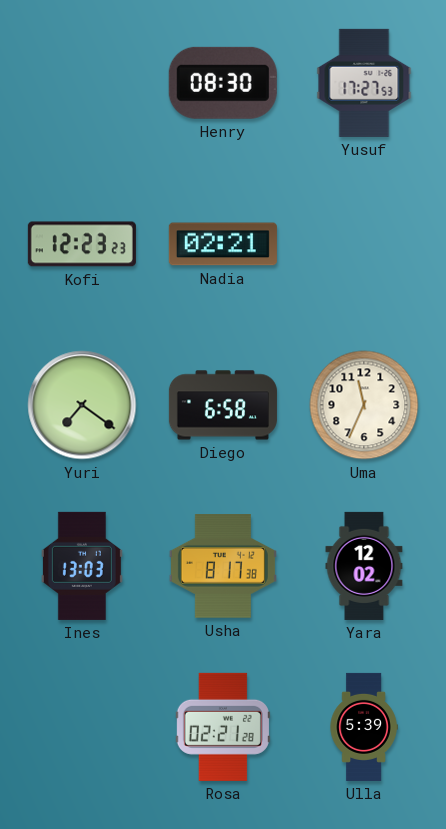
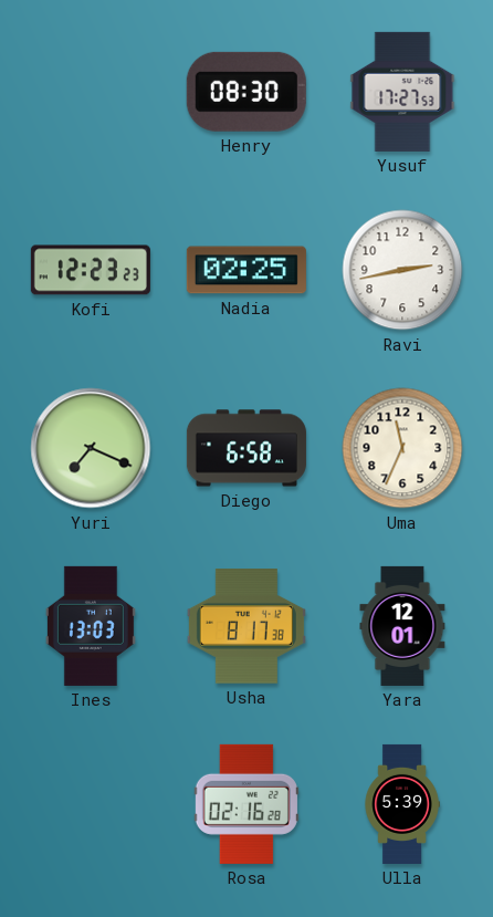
Nadia: 02:21 -> 02:25 (246, 270)
Ravi: none -> 2:43 (402, 270)
Yuri: 7:21 -> 7:19 (91, 448)
Yara: 12:02 -> 12:01 (402, 626)
Rosa: 02:21 -> 02:16 (246, 804)
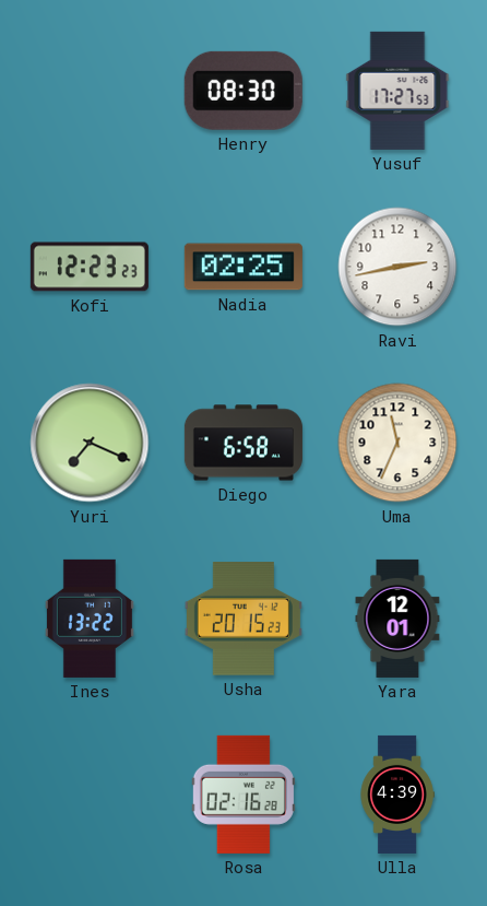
Ines: 13:03 -> 13:22 (90, 619)
Usha: 8:17 -> 20:15 (243, 619)
Ulla: 5:39 -> 4:39 (397, 795)
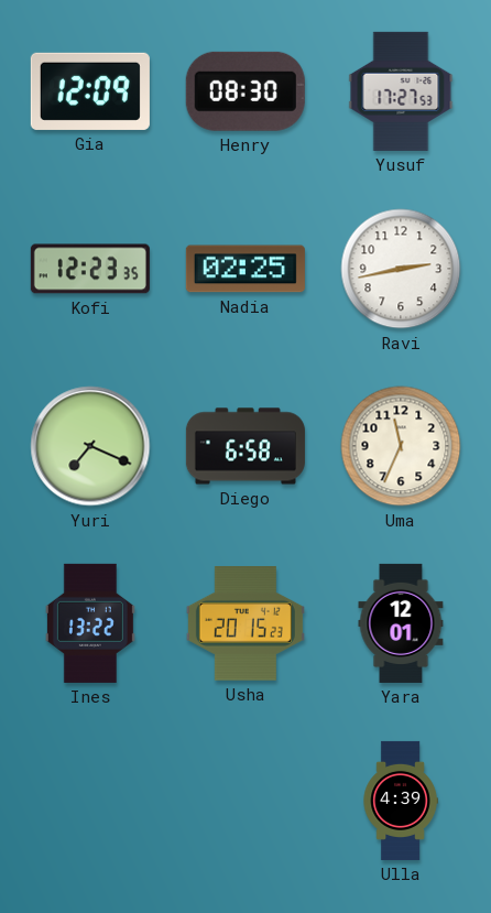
Gia: none -> 12:09 (90, 91)
Kofi: 12:23:23 -> 12:23:35 (90, 269)
Rosa: 02:16 -> none (243, 795)
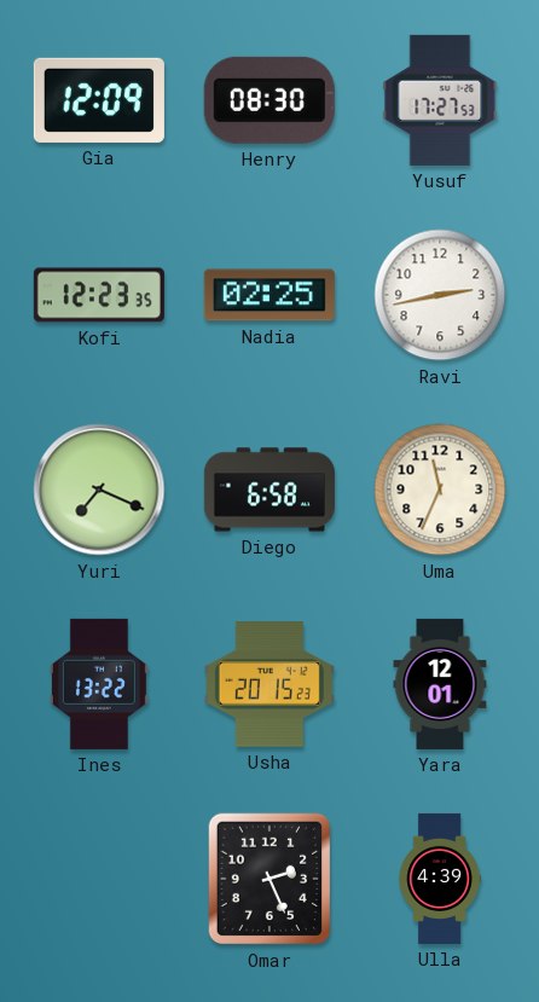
Omar: none -> 2:26 (269, 879)
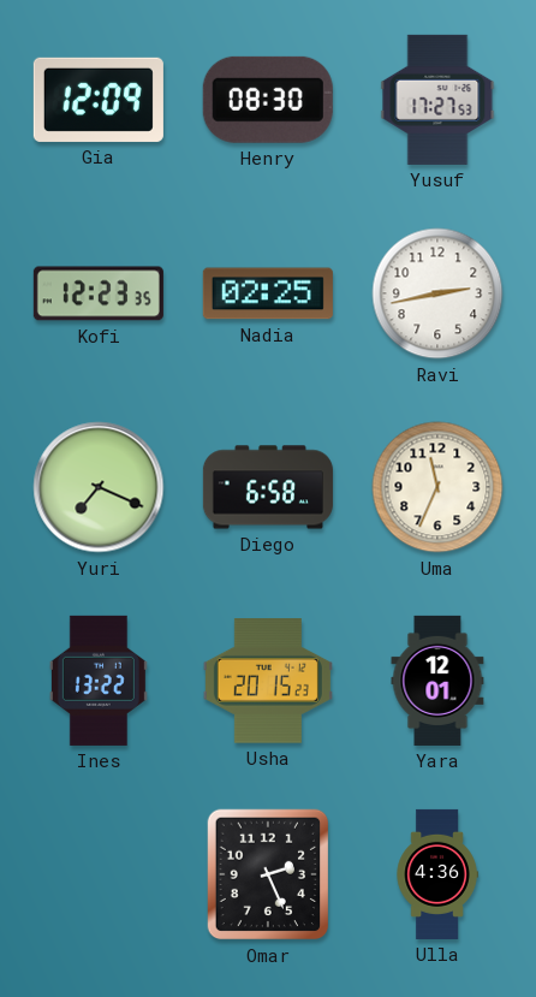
Ulla: 4:39 -> 4:36 (437, 874)
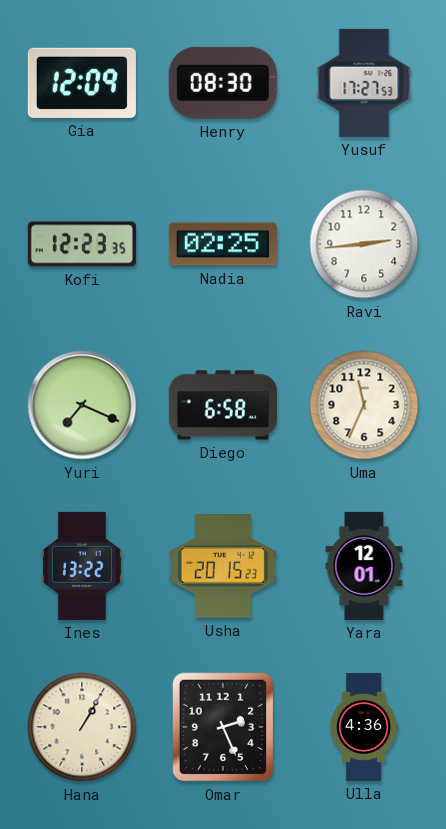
Ravi: 2:43 -> 2:44 (364, 244)
Hana: none -> 1:05 (82, 727)
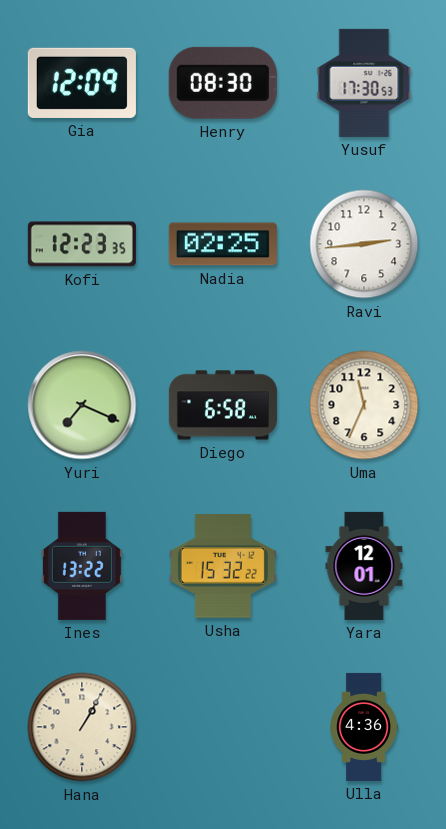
Yusuf: 17:27 -> 17:30 (364, 83)
Usha: 20:15 -> 15:32 (223, 566)
Omar: 2:26 -> none (223, 727)
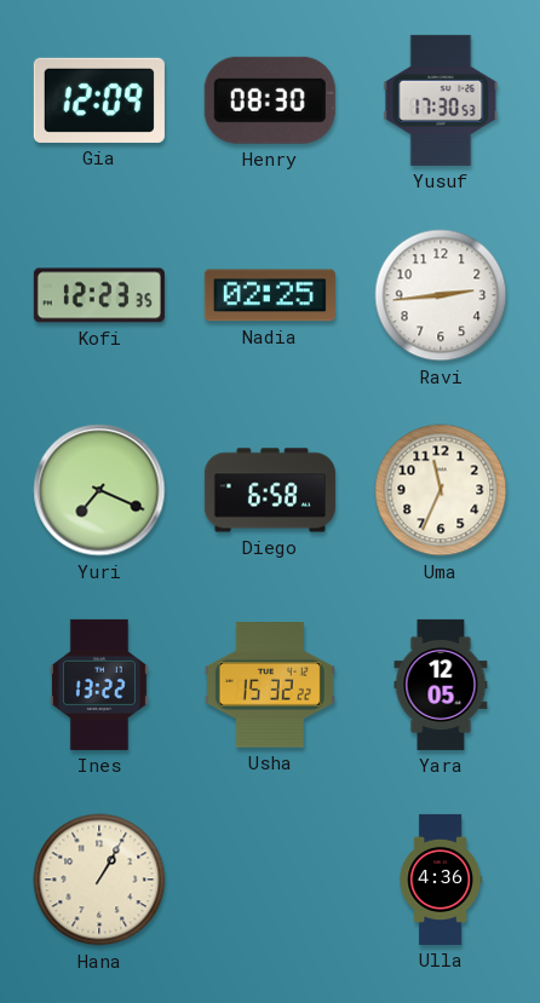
Yara: 12:01 -> 12:05 (441, 685)
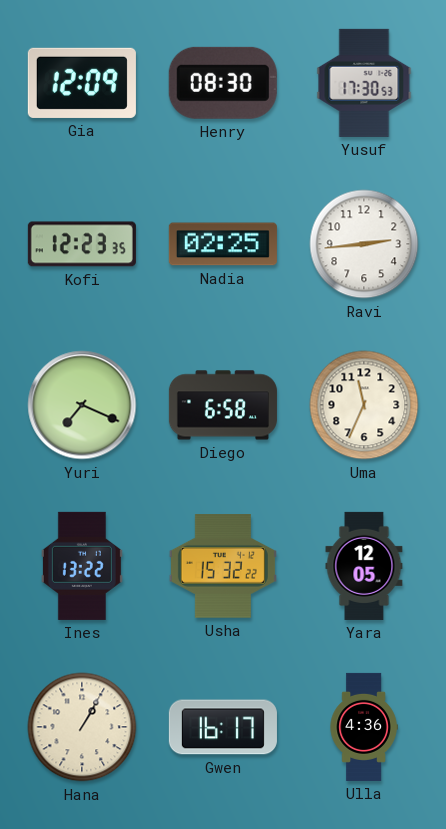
Gwen: none -> 16:17 (223, 727)
